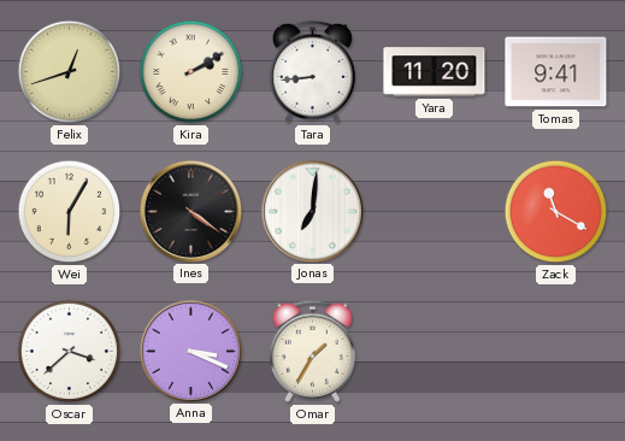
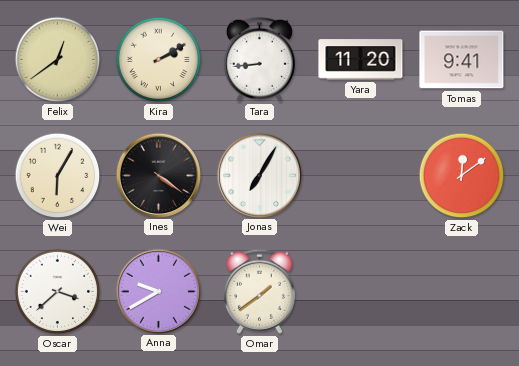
Felix: 12:42 -> 12:39 (58, 60)
Jonas: 7:01 -> 7:05 (259, 175)
Zack: 11:20 -> 12:09 (462, 176)
Anna: 3:19 -> 9:40 (158, 291)
Omar: 1:35 -> 1:39 (259, 291)
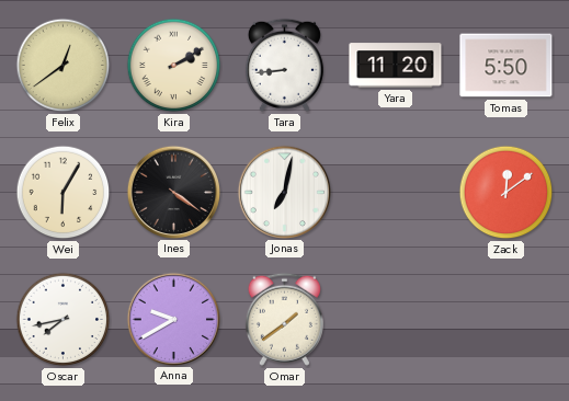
Tomas: 9:41 -> 5:50 (507, 66)
Jonas: 7:05 -> 7:02 (284, 192)
Oscar: 3:38 -> 7:43 (64, 320)
